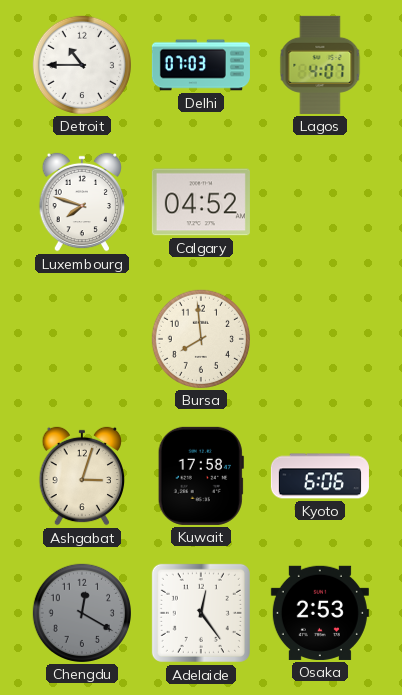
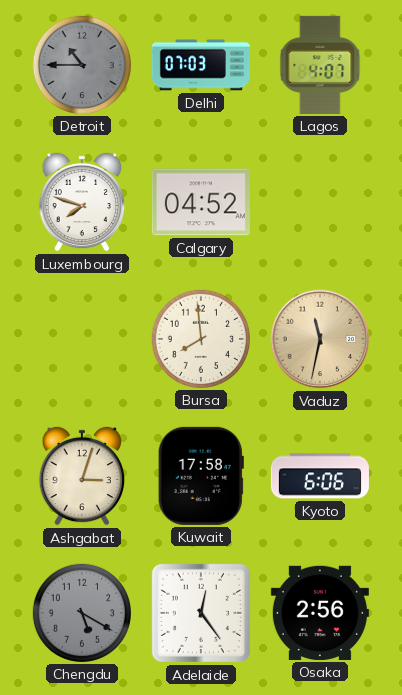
Detroit dial: white -> grey (82, 65)
Vaduz: none -> 11:32 (320, 339)
Chengdu: 12:20 -> 5:20 (82, 613)
Osaka: 2:53 -> 2:56 (320, 613)
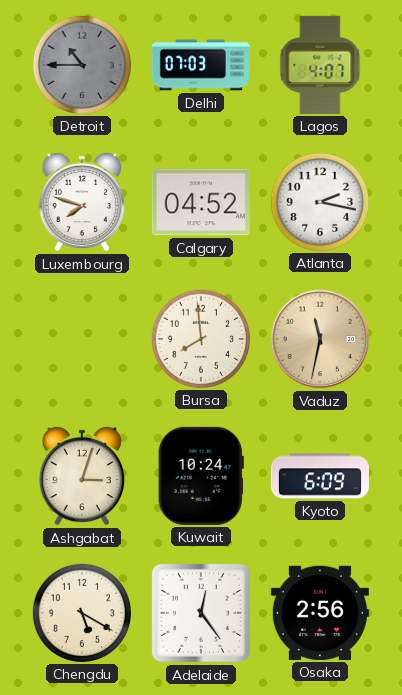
Atlanta: none -> 2:17 (320, 202)
Kuwait: 17:58 -> 10:24 (201, 476)
Kyoto: 6:06 -> 6:09 (320, 476)
Chengdu dial: grey -> cream (82, 613)
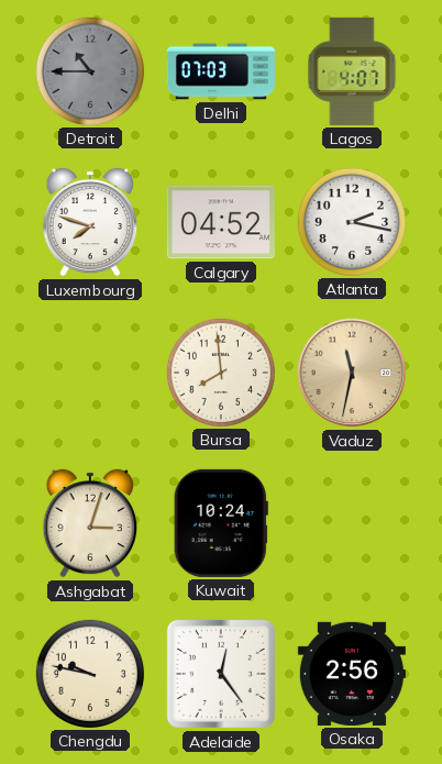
Kyoto: 6:09 -> none (320, 476)
Chengdu: 5:20 -> 9:47 (90, 674)
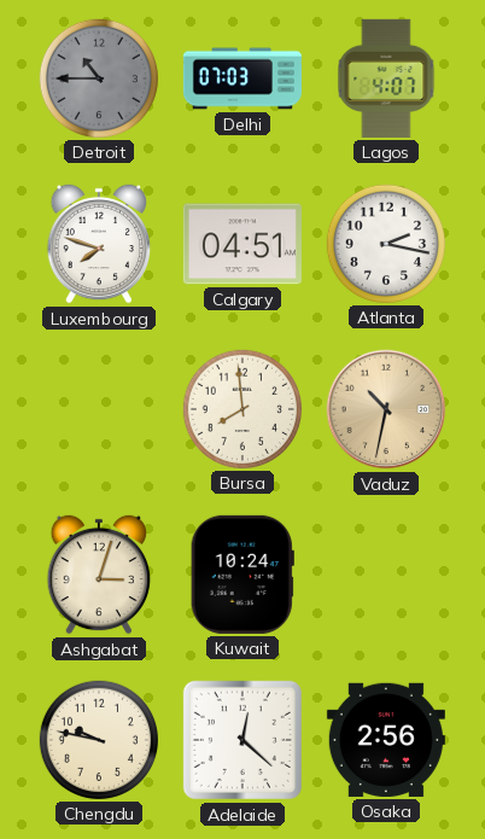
Calgary: 04:52 -> 04:51 (242, 244)
Vaduz: 11:32 -> 10:32 (386, 409)
Adelaide: 12:24 -> 12:22 (242, 740)
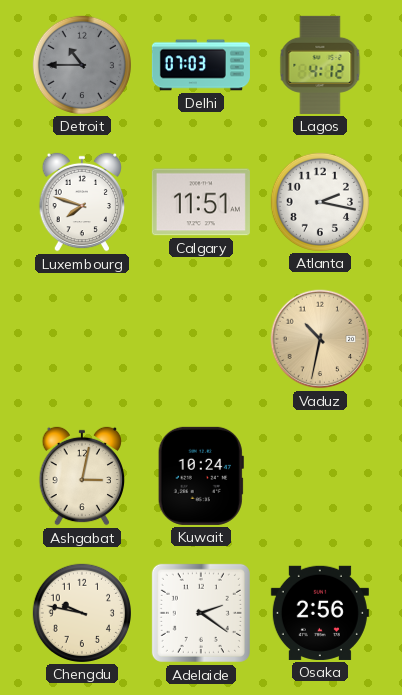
Lagos: 4:07 -> 4:12 (320, 65)
Calgary: 04:51 -> 11:51 (201, 202)
Bursa: 7:59 -> none (242, 409)
Ashgabat: 3:03 -> 3:02 (82, 476)
Adelaide: 12:22 -> 2:21 (201, 613)
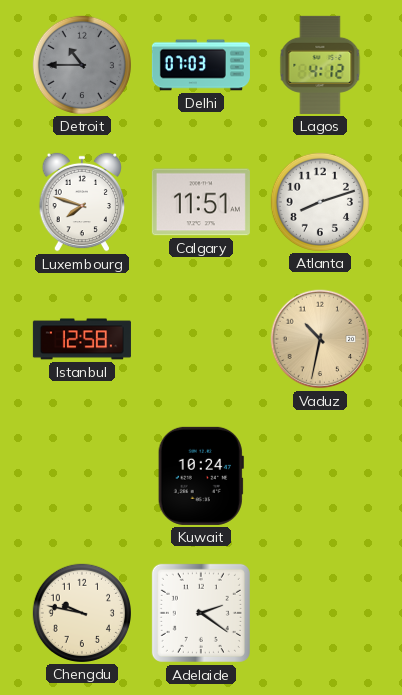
Atlanta: 2:17 -> 8:12 (320, 202)
Istanbul: none -> 12:58 (82, 339)
Ashgabat: 3:02 -> none (82, 476)
Osaka: 2:56 -> none (320, 613)
